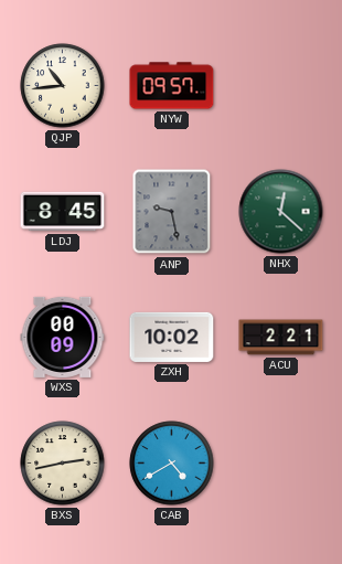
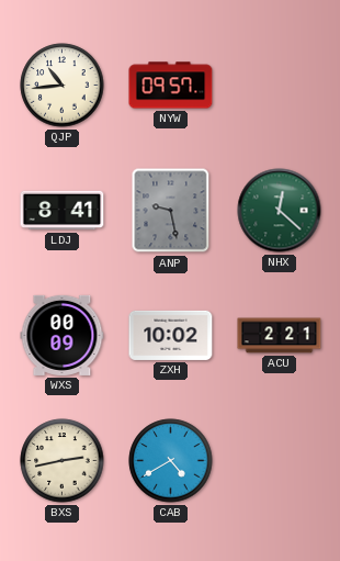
LDJ: 8:45 -> 8:41 (63, 211)
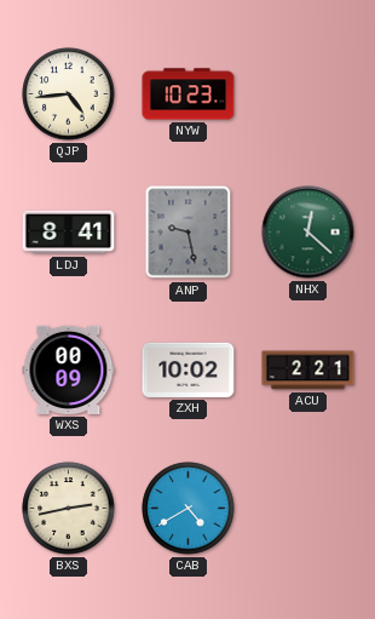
QJP: 10:44 -> 4:44 (69, 94)
NYW: 09:57 -> 10:23 (189, 94)
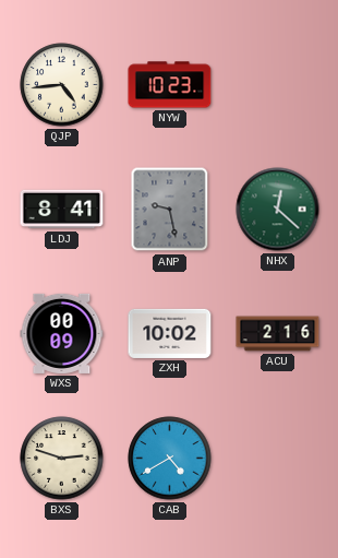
ACU: 2:21 -> 2:16 (278, 334)
BXS: 2:43 -> 2:48 (62, 459)
